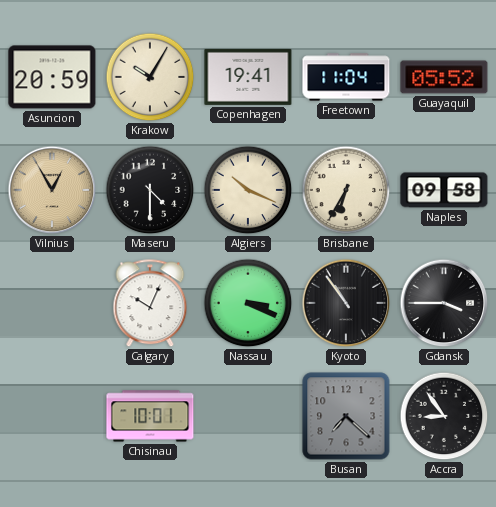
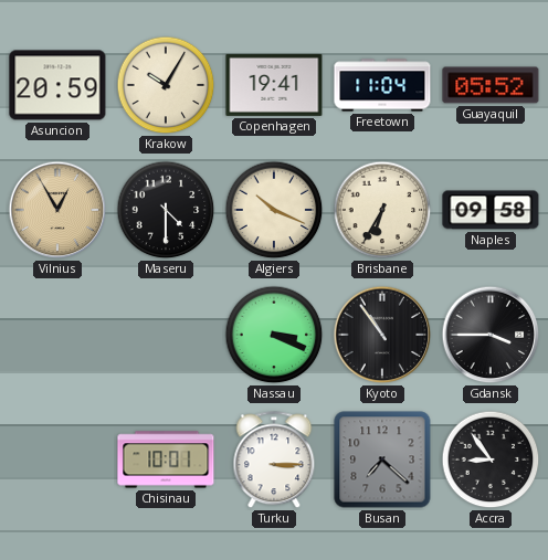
Calgary: 10:04 -> none (150, 304)
Turku: none -> 3:15 (274, 461)
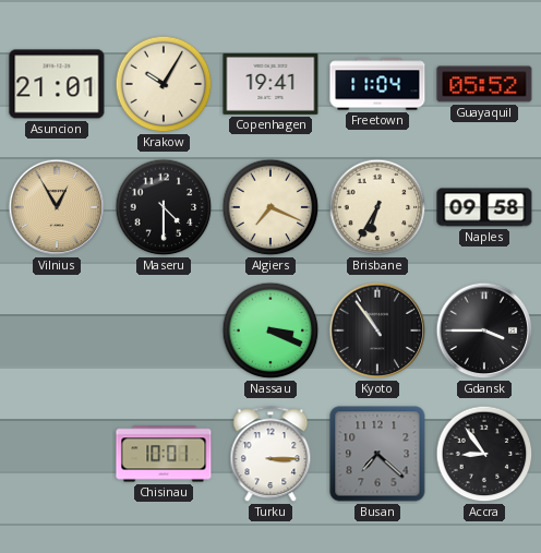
Asuncion: 20:59 -> 21:01 (57, 84)
Algiers: 10:19 -> 7:19 (270, 207)
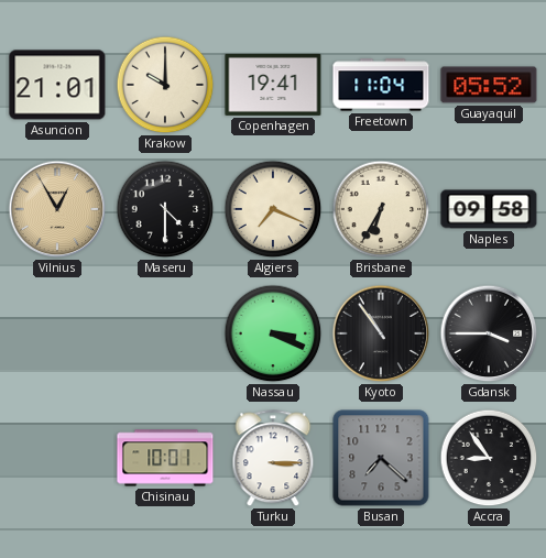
Krakow: 10:05 -> 10:00 (165, 85)
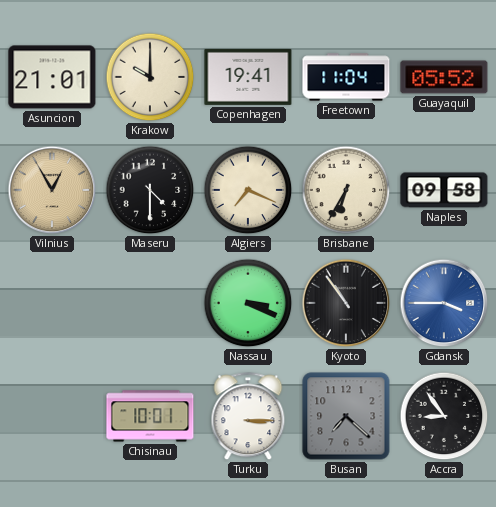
Gdansk dial: black -> blue (444, 303)
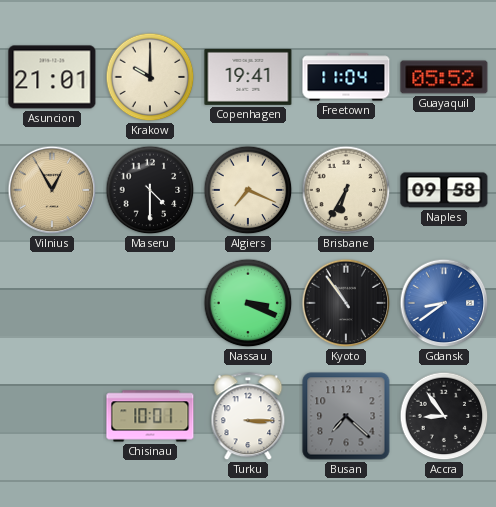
Gdansk: 3:45 -> 8:39 (444, 303)
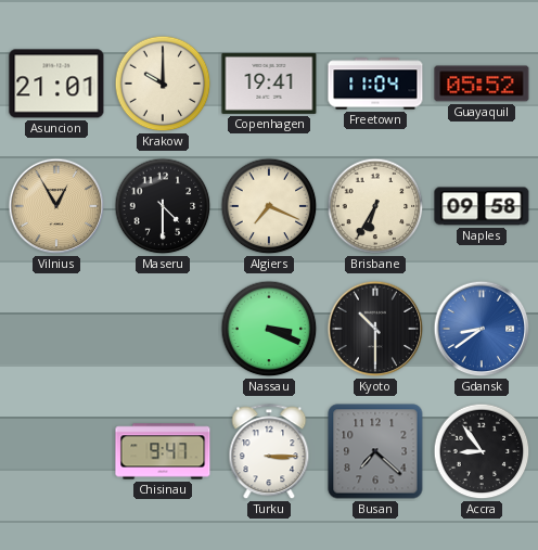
Kyoto: 10:54 -> 10:30 (375, 329)
Chisinau: 10:01 -> 9:47 (163, 451)
